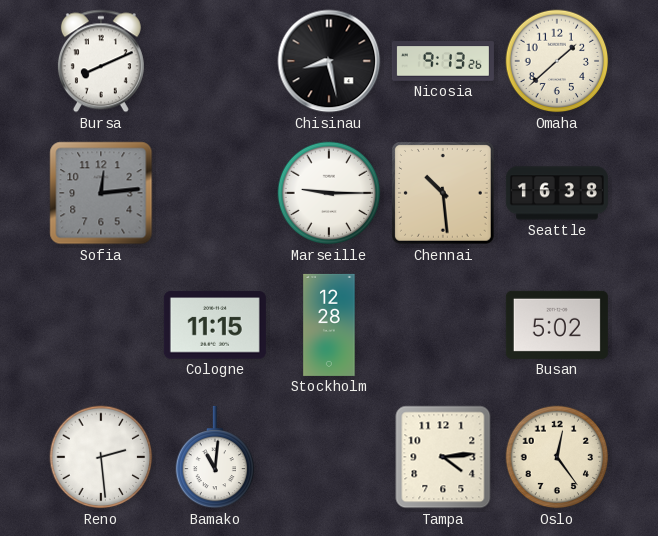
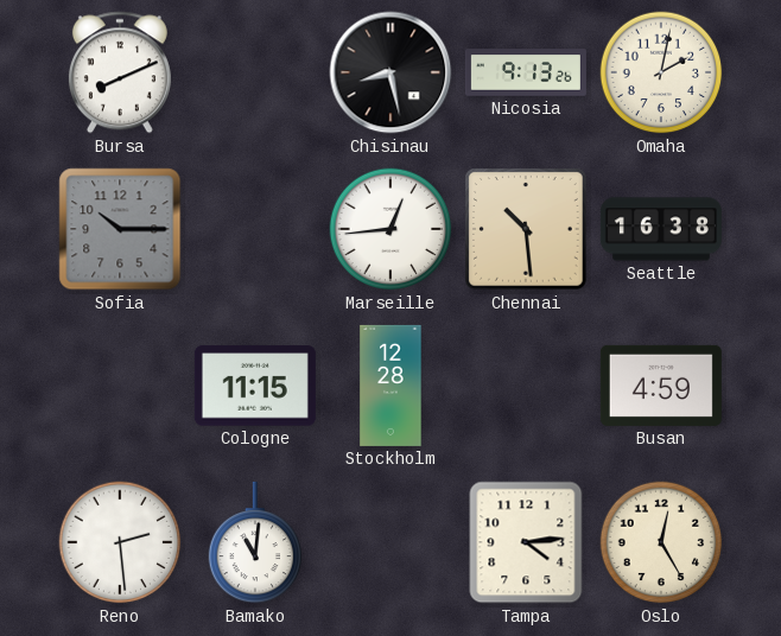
Omaha: 1:38 -> 2:02 (661, 72)
Sofia: 12:14 -> 10:15 (120, 229)
Marseille: 9:15 -> 12:44 (390, 229)
Busan: 5:02 -> 4:59 (661, 386)
Oslo: 12:24 -> 12:25 (661, 542)
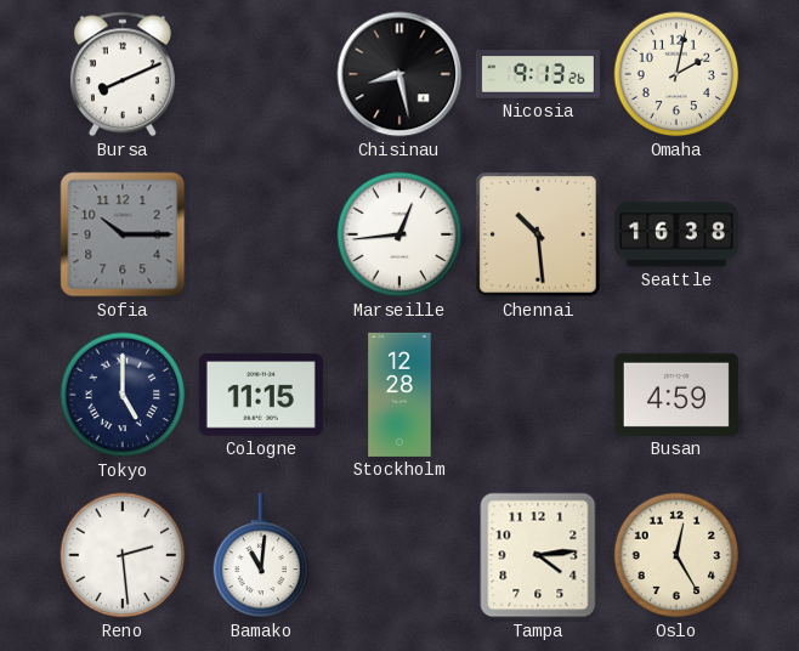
Tokyo: none -> 5:00 (123, 395)
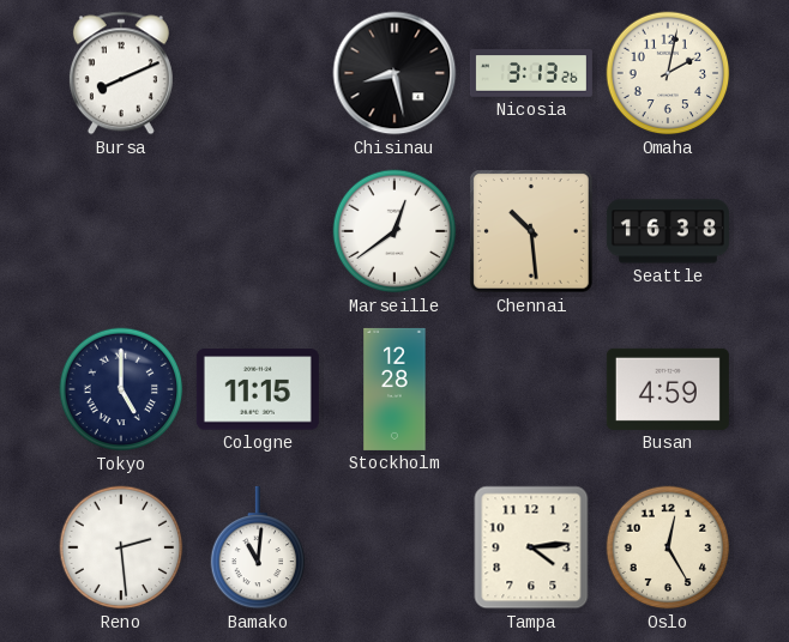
Nicosia: 9:13 -> 3:13 (531, 73)
Sofia: 10:15 -> none (123, 234)
Marseille: 12:44 -> 12:39 (394, 231)
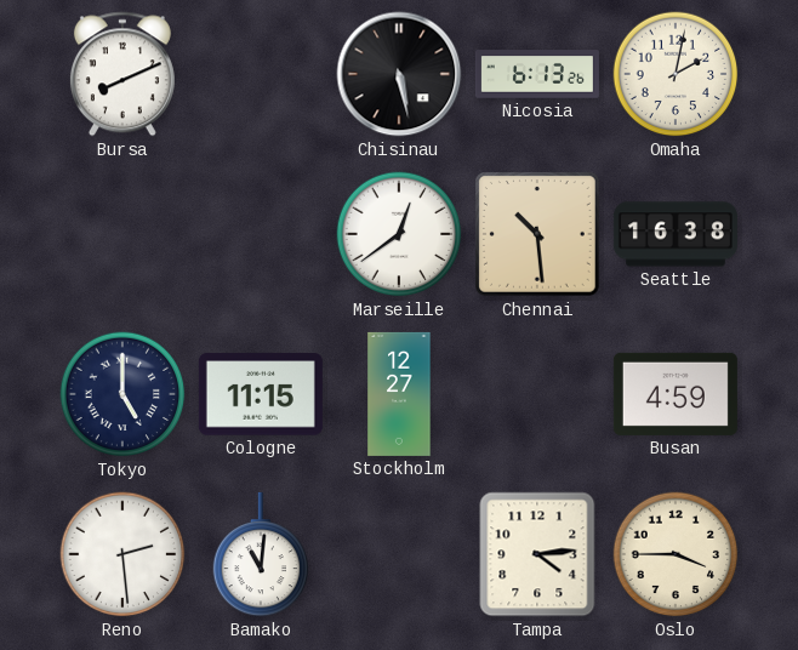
Chisinau: 8:28 -> 5:28 (399, 74)
Nicosia: 3:13 -> 6:13 (537, 74)
Stockholm: 12:28 -> 12:27 (399, 394)
Oslo: 12:25 -> 3:45 (676, 554)
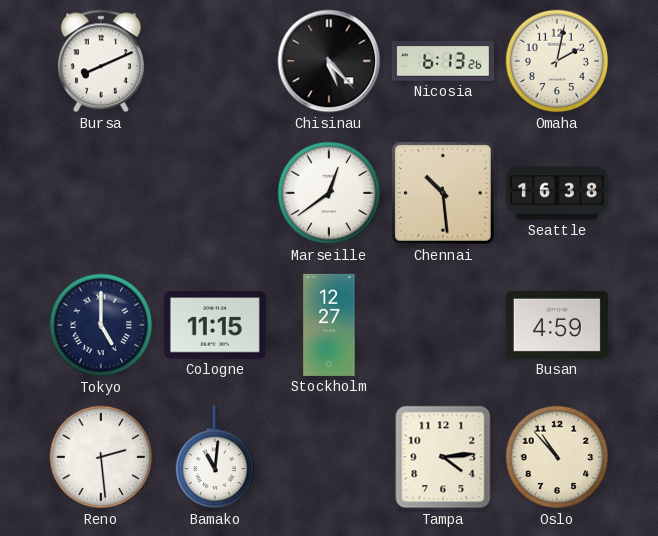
Chisinau: 5:28 -> 5:23 (329, 61)
Oslo: 3:45 -> 10:53 (557, 457)
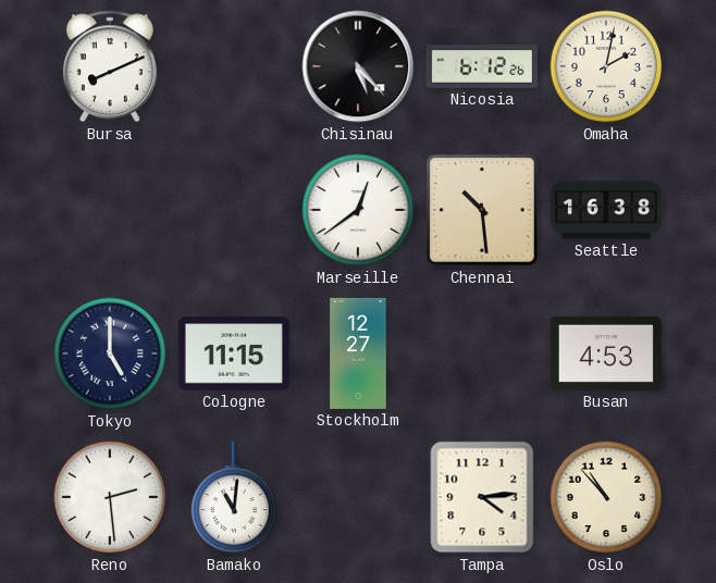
Nicosia: 6:13 -> 6:12 (482, 66)
Busan: 4:59 -> 4:53 (606, 353)
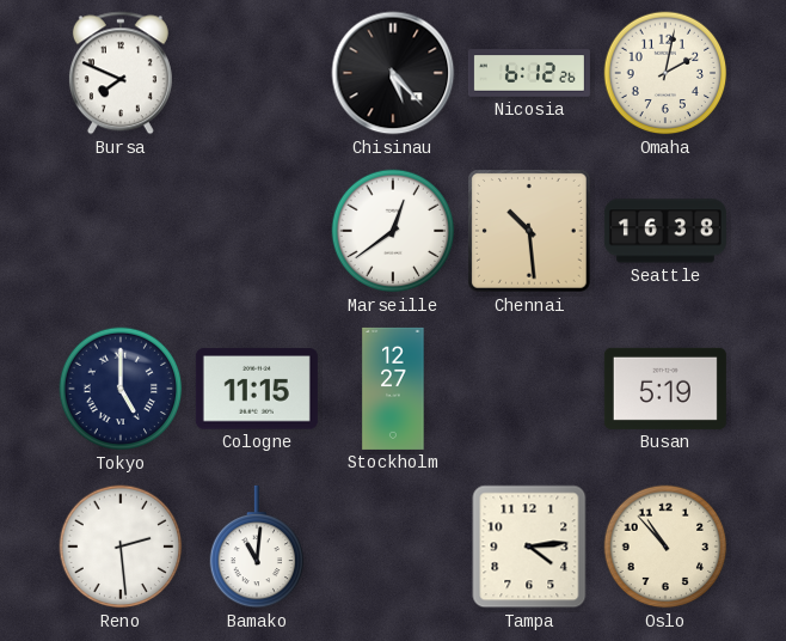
Bursa: 8:11 -> 7:49 (121, 73)
Busan: 4:53 -> 5:19 (665, 389)
